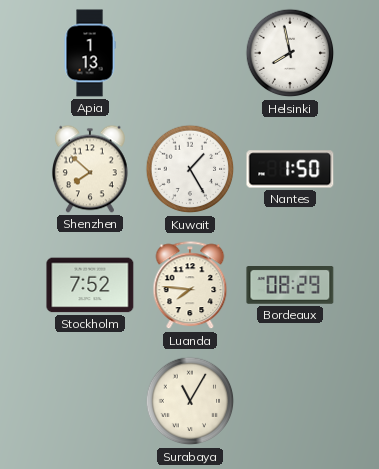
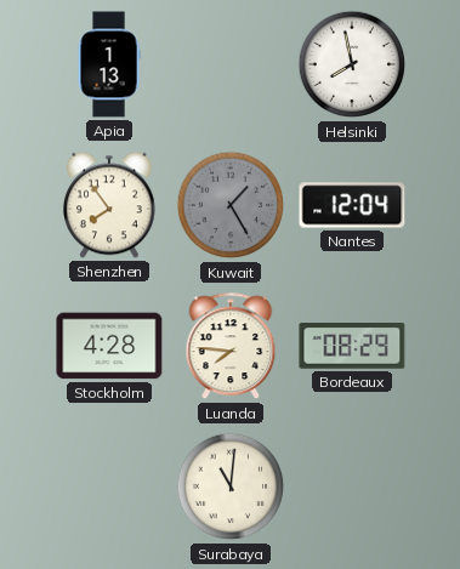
Shenzhen: 7:52 -> 7:54 (109, 205)
Kuwait dial: white -> grey (231, 205)
Nantes: 1:50 -> 12:04 (352, 205)
Stockholm: 7:52 -> 4:28 (109, 346)
Surabaya: 11:05 -> 11:01 (231, 487)
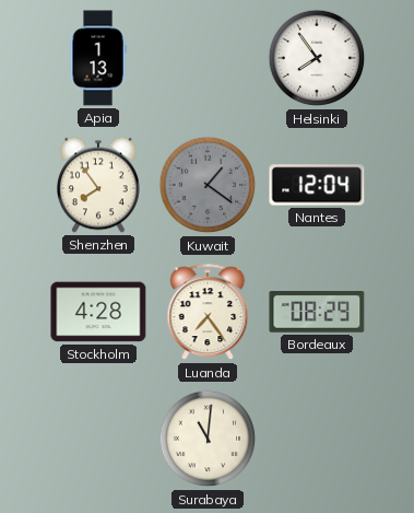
Helsinki: 7:58 -> 7:54 (317, 58)
Kuwait: 1:25 -> 1:21 (208, 185)
Luanda: 7:46 -> 7:24 (208, 313)
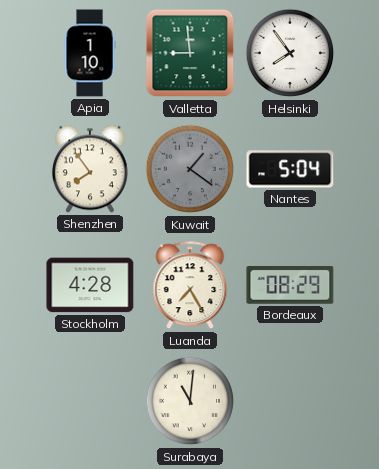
Apia: 1:13 -> 1:10 (90, 53)
Valletta: none -> 8:59 (190, 53)
Nantes: 12:04 -> 5:04 (290, 169)
Luanda: 7:24 -> 7:25 (190, 286)
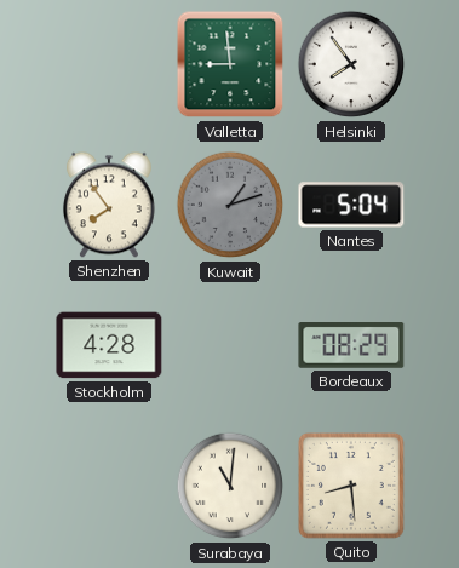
Apia: 1:10 -> none (90, 53)
Kuwait: 1:21 -> 1:12 (230, 205)
Luanda: 7:25 -> none (190, 286)
Quito: none -> 8:29 (351, 486)
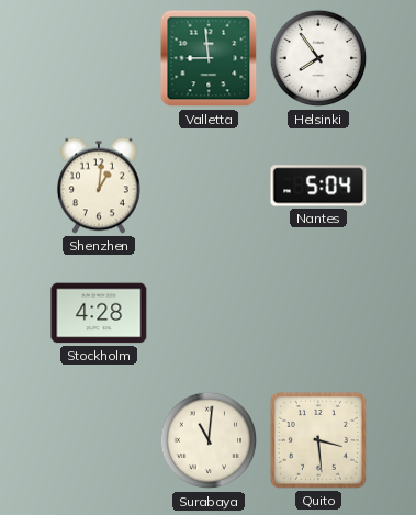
Shenzhen: 7:54 -> 1:01 (99, 186)
Kuwait: 1:12 -> none (230, 205)
Bordeaux: 08:29 -> none (351, 346)
Quito: 8:29 -> 3:29 (318, 440)
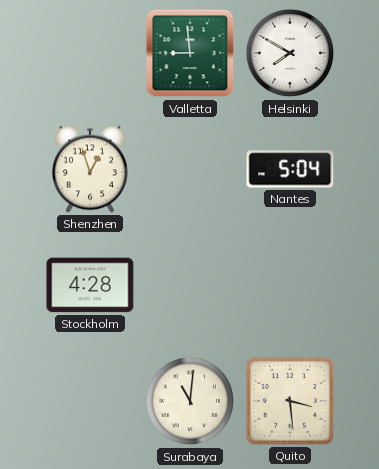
Helsinki: 7:54 -> 7:50 (290, 53)
Shenzhen: 1:01 -> 12:57 (90, 169)
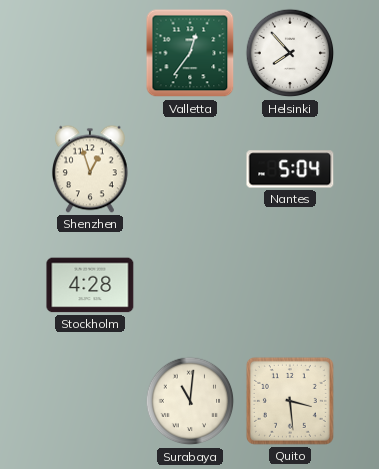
Valletta: 8:59 -> 12:36 (190, 53)
Helsinki: 7:50 -> 7:53 (290, 53)
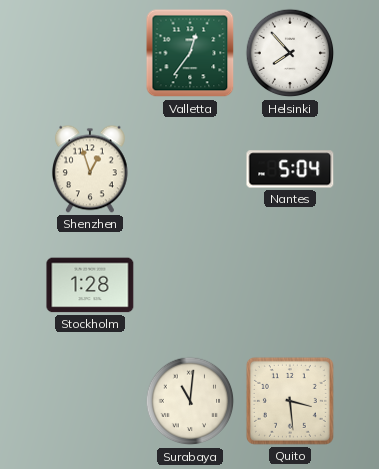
Stockholm: 4:28 -> 1:28 (90, 285)
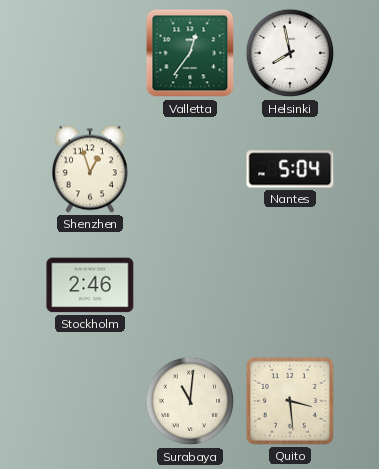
Helsinki: 7:53 -> 7:58 (290, 53)
Stockholm: 1:28 -> 2:46 (90, 285)
